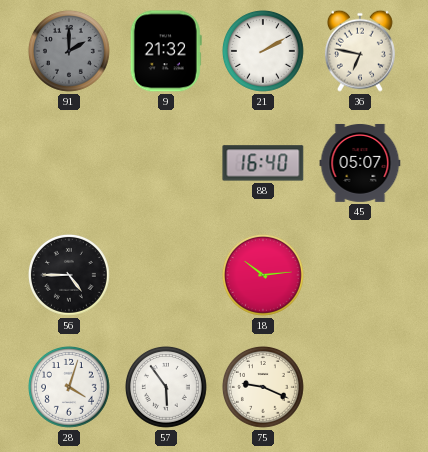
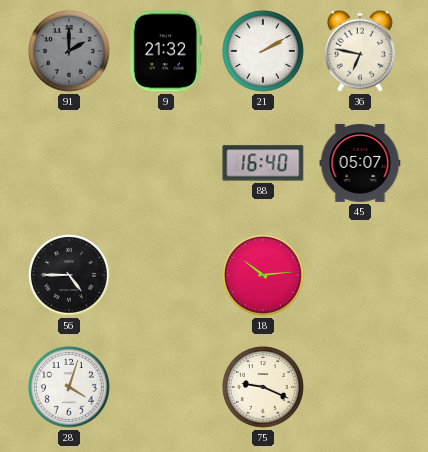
57: 5:54 -> none (166, 387)
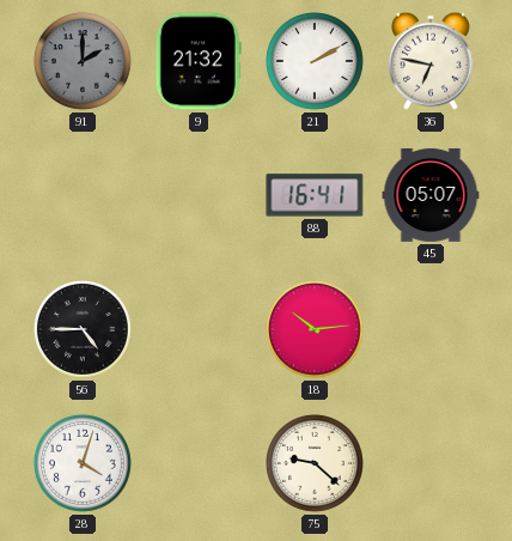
88: 16:40 -> 16:41 (315, 195)
75: 9:19 -> 9:22 (315, 463)
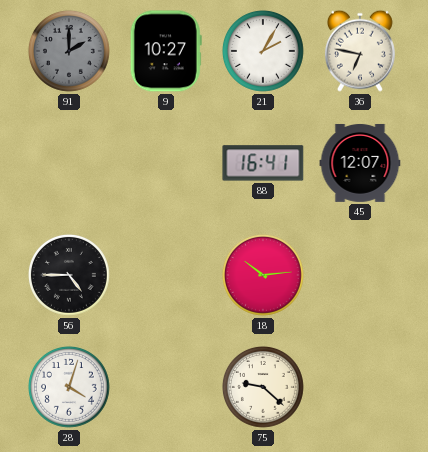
9: 21:32 -> 10:27 (166, 51)
21: 2:10 -> 2:05 (263, 51)
45: 05:07 -> 12:07 (360, 163)
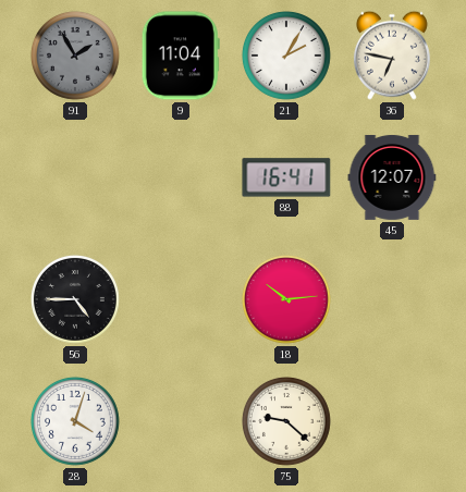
91: 2:00 -> 1:55 (75, 56)
9: 10:27 -> 11:04 (181, 56)
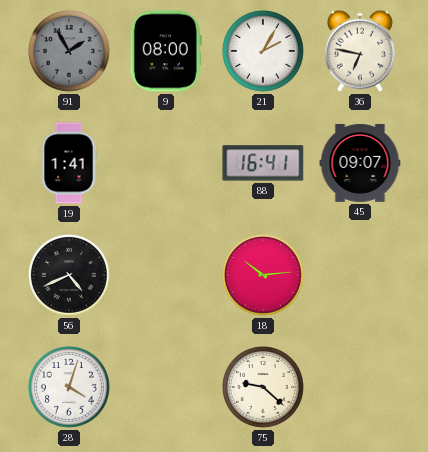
9: 11:04 -> 08:00 (166, 51)
19: none -> 1:41 (69, 163)
45: 12:07 -> 09:07 (360, 163)
56: 4:45 -> 4:41 (69, 275)
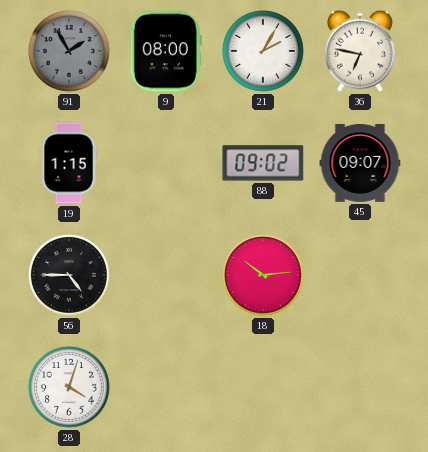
19: 1:41 -> 1:15 (69, 163)
88: 16:41 -> 09:02 (263, 163)
56: 4:41 -> 4:45 (69, 275)
75: 9:22 -> none (263, 387)
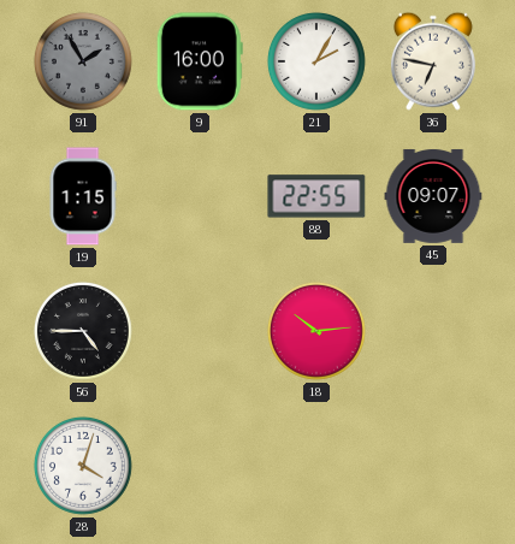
9: 08:00 -> 16:00 (200, 61)
88: 09:02 -> 22:55 (316, 196)
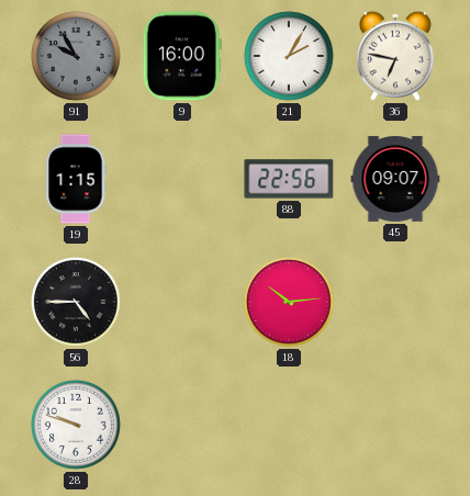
91: 1:55 -> 9:55 (76, 56)
88: 22:55 -> 22:56 (289, 179)
28: 4:03 -> 9:48 (76, 425)
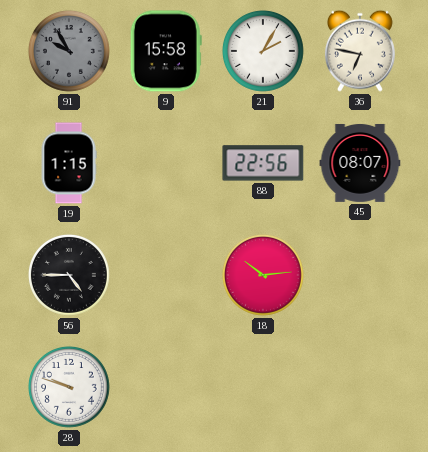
9: 16:00 -> 15:58 (166, 51)
45: 09:07 -> 08:07 (360, 163)
